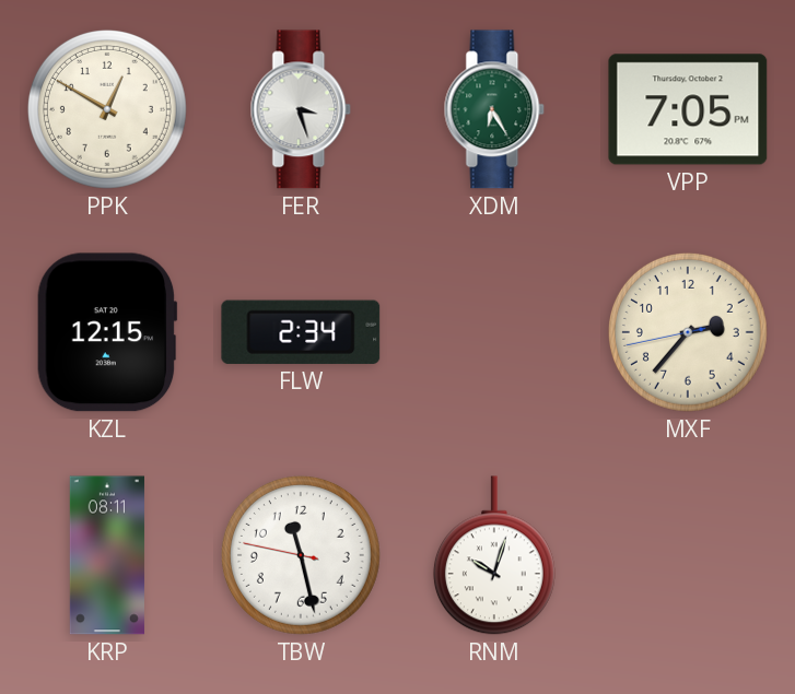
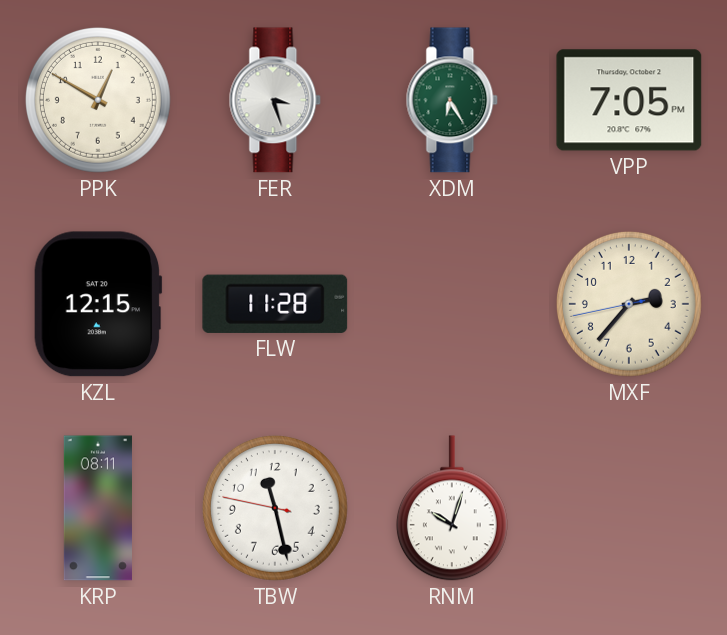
FLW: 2:34 -> 11:28 (275, 304)
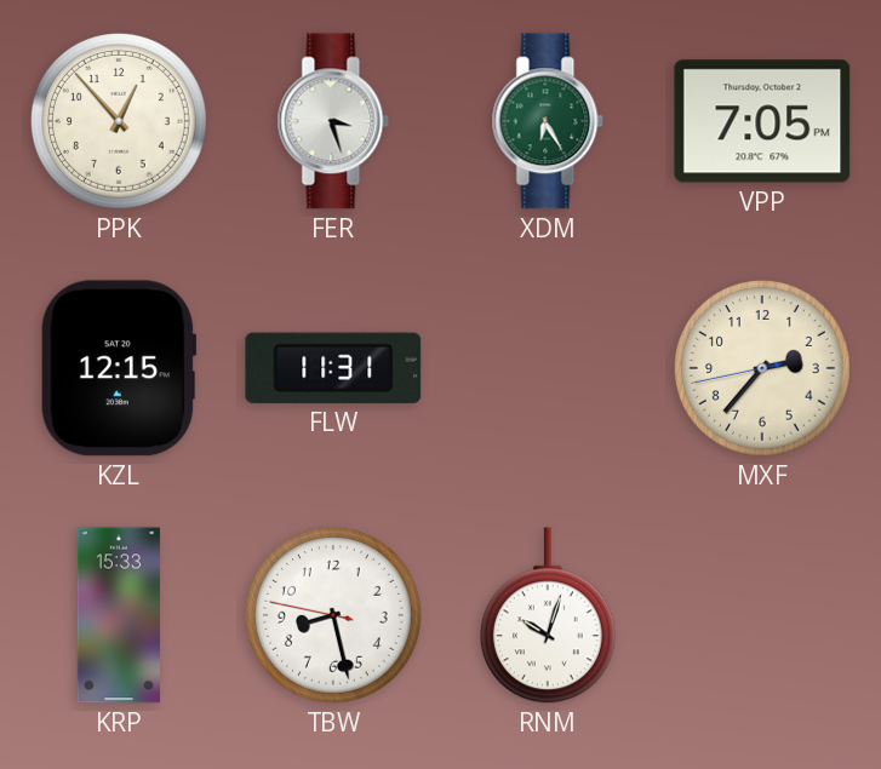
PPK: 12:50 -> 12:53 (119, 121)
FLW: 11:28 -> 11:31 (333, 368)
KRP: 08:11 -> 15:33 (119, 615)
TBW: 11:27 -> 8:27 (333, 615)
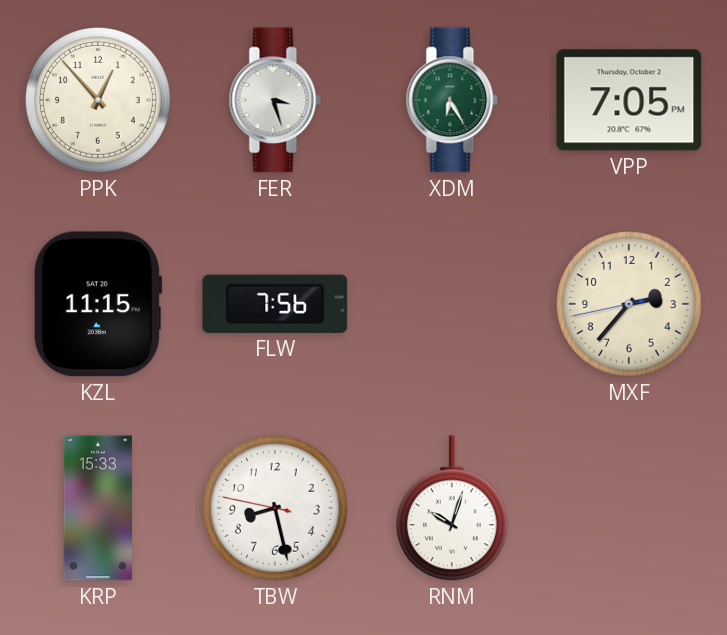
KZL: 12:15 -> 11:15 (98, 304)
FLW: 11:31 -> 7:56 (275, 304)
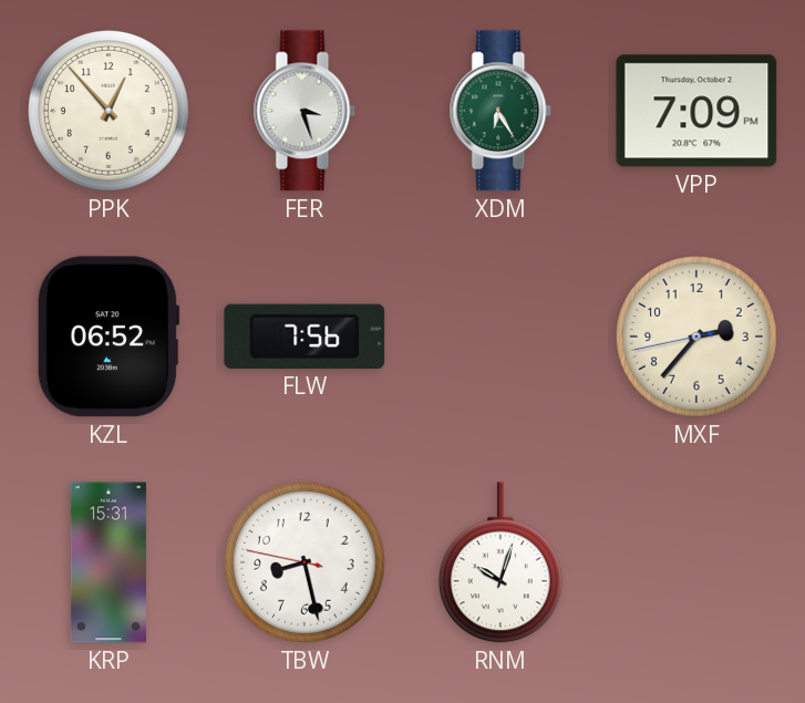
VPP: 7:05 -> 7:09 (696, 111)
KZL: 11:15 -> 06:52 (109, 337)
KRP: 15:33 -> 15:31 (109, 562)
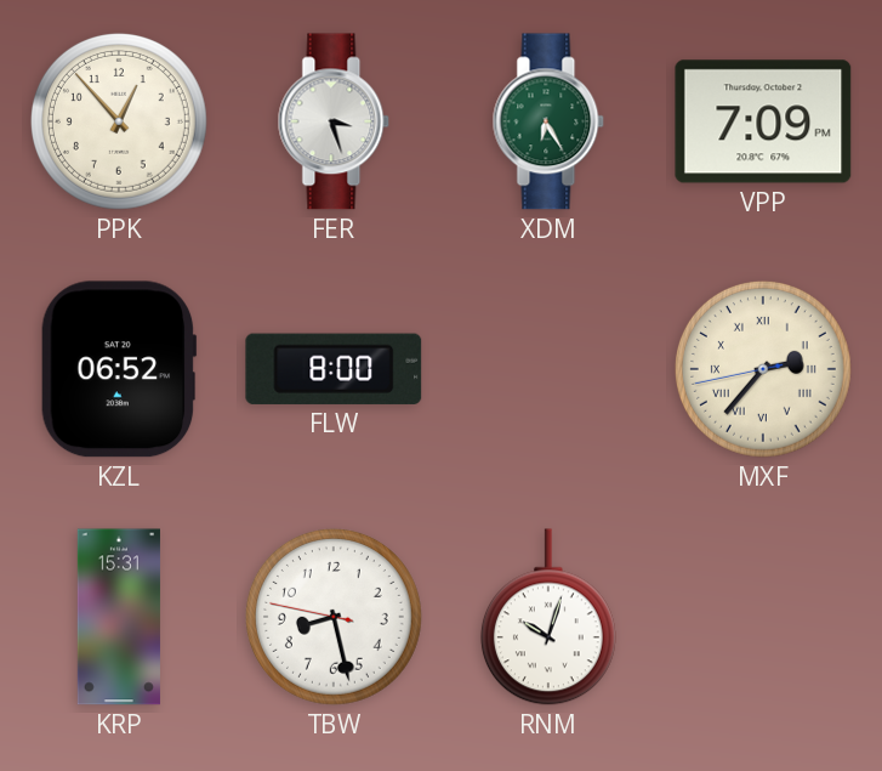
FLW: 7:56 -> 8:00 (334, 369)
MXF numerals: Arabic -> Roman (763, 369)
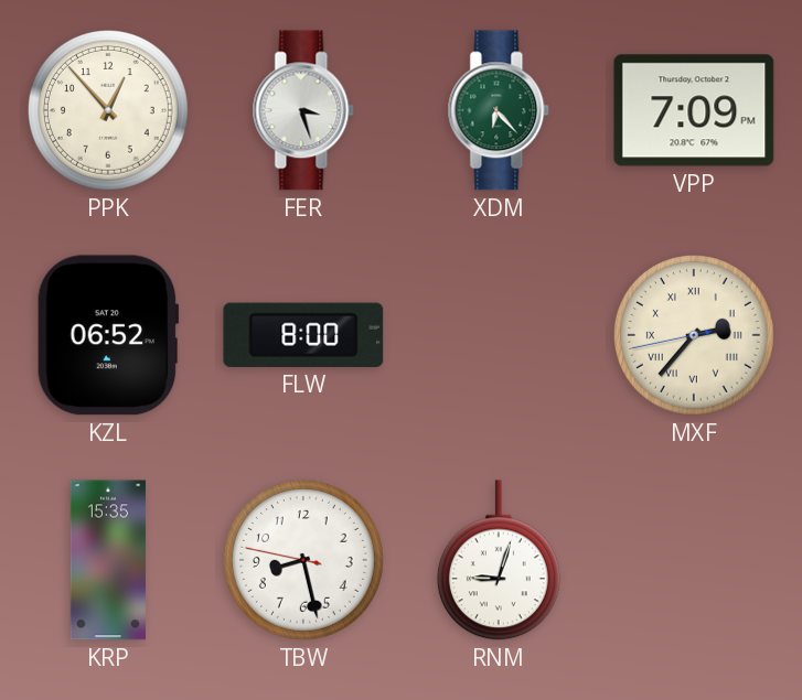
XDM: 6:25 -> 6:23 (499, 110)
KRP: 15:31 -> 15:35 (108, 560)
RNM: 10:03 -> 9:03 (499, 560)
